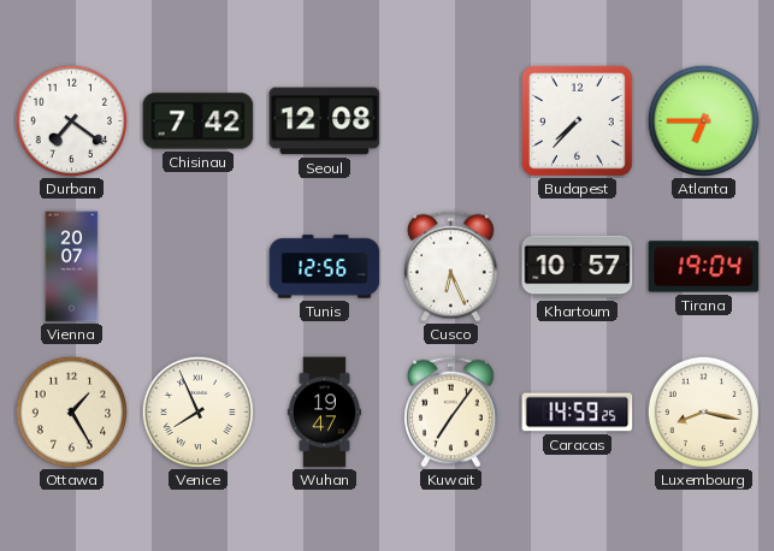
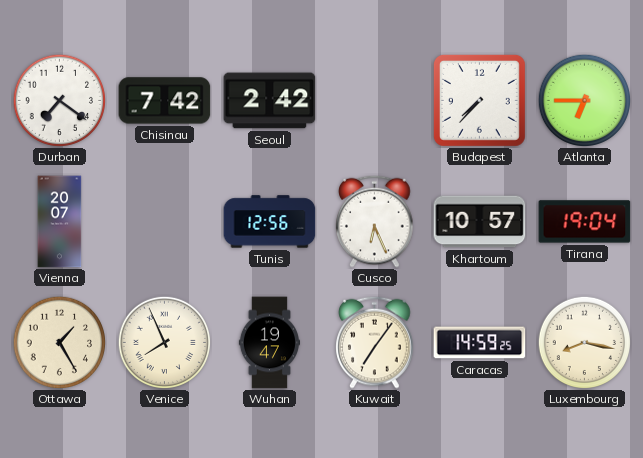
Seoul: 12:08 -> 2:42 (270, 101)
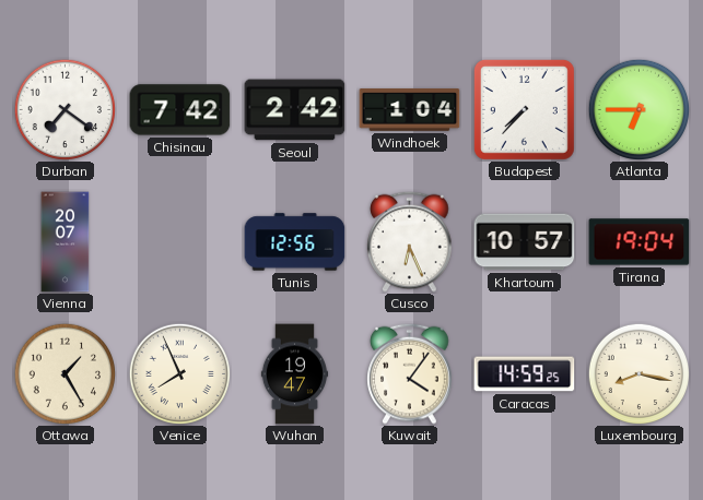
Windhoek: none -> 1:04 (410, 110)
Kuwait: 7:06 -> 4:06 (410, 373)
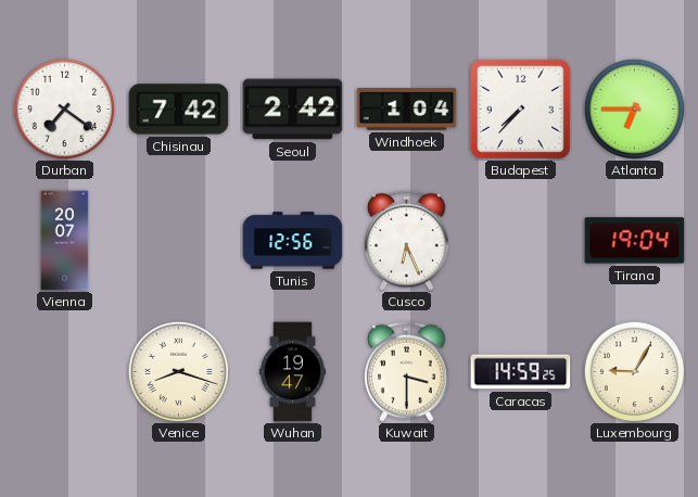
Khartoum: 10:57 -> none (525, 242)
Ottawa: 1:25 -> none (65, 373)
Venice: 7:56 -> 8:18 (178, 371)
Kuwait: 4:06 -> 3:30 (407, 371)
Luxembourg: 8:17 -> 9:05 (634, 371)
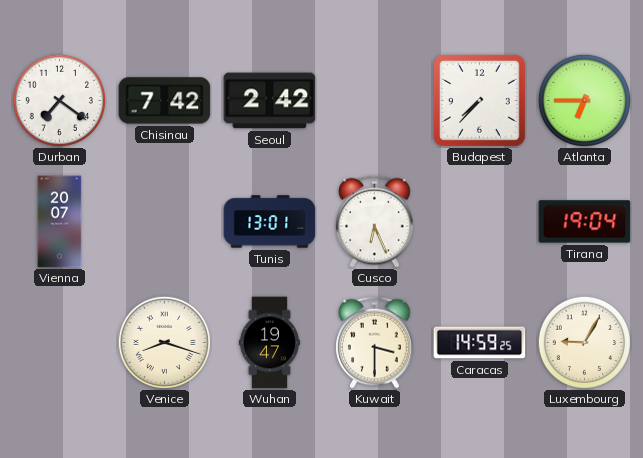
Windhoek: 1:04 -> none (407, 110)
Tunis: 12:56 -> 13:01 (270, 222)
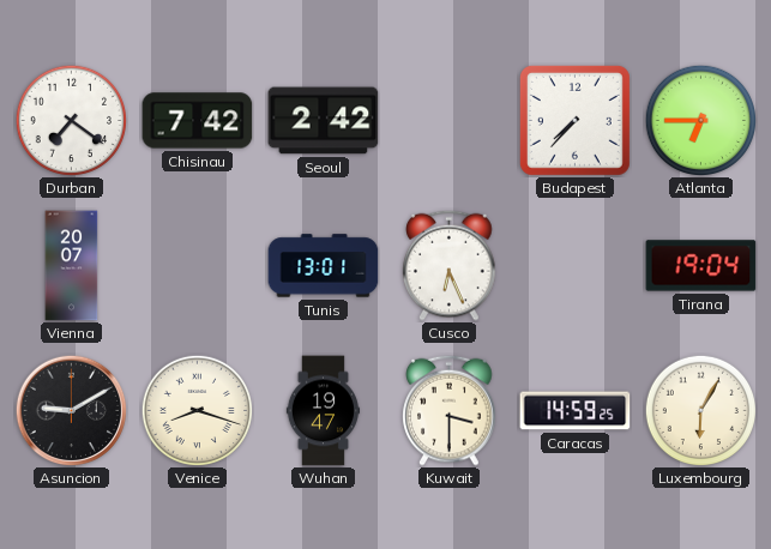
Asuncion: none -> 9:10 (71, 410)
Luxembourg: 9:05 -> 6:05 (700, 410)
